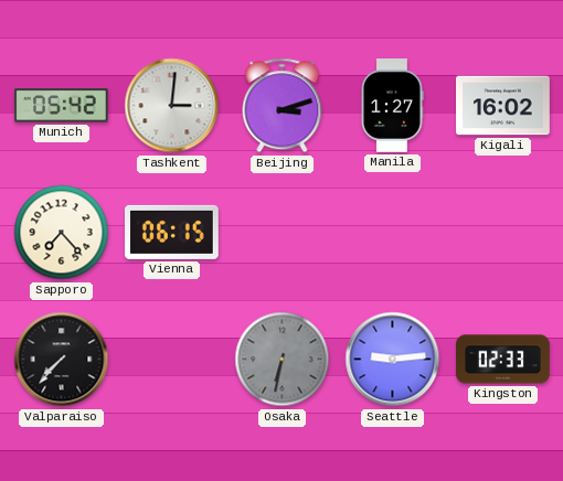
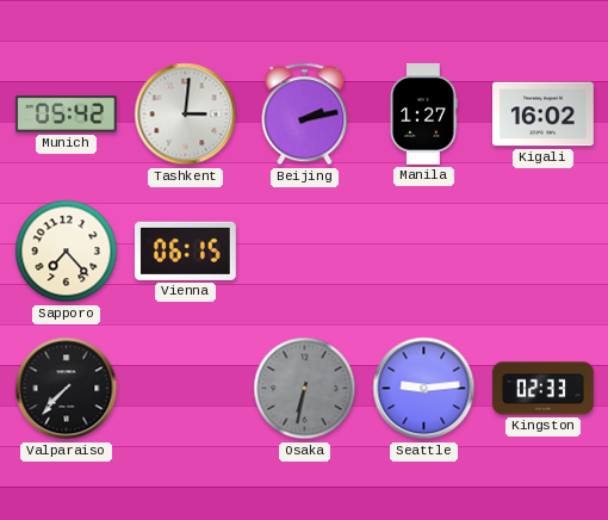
Beijing: 3:12 -> 2:13 (305, 114)
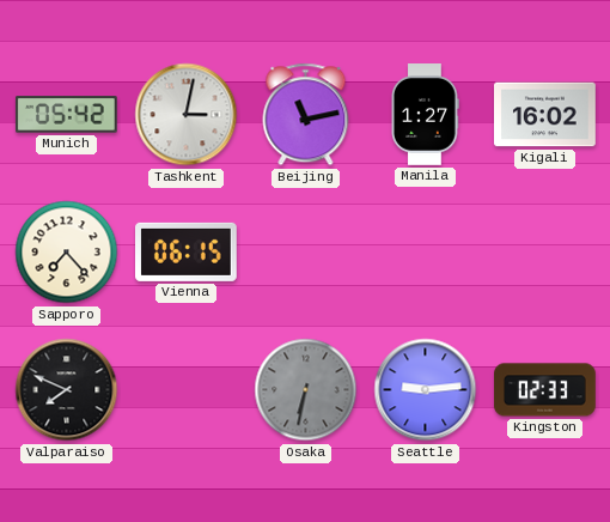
Tashkent: 3:01 -> 3:02 (187, 115)
Beijing: 2:13 -> 11:13 (306, 115)
Valparaiso: 7:37 -> 7:49 (67, 390)
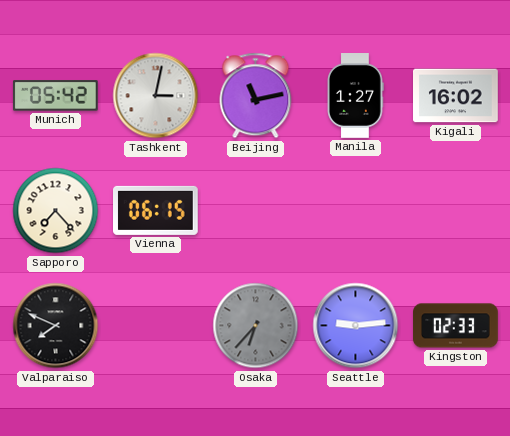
Osaka: 6:32 -> 6:37 (256, 326)
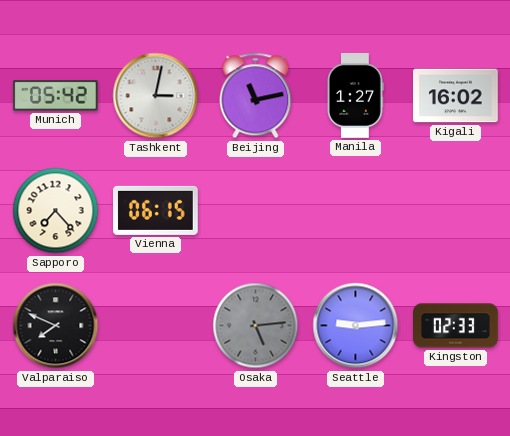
Osaka: 6:37 -> 5:14 (256, 326)
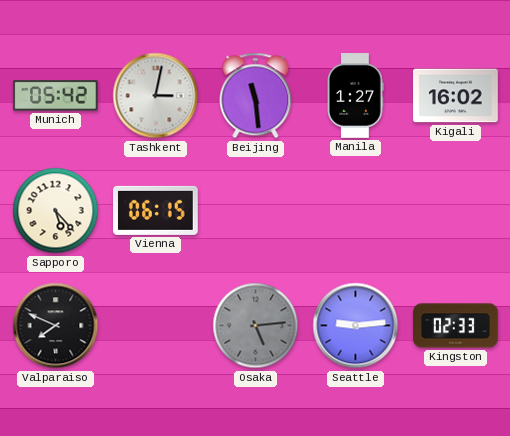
Beijing: 11:13 -> 11:29 (256, 96)
Sapporo: 7:23 -> 5:23 (56, 211)
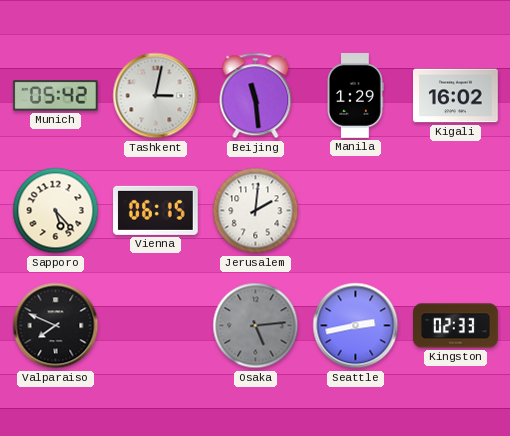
Manila: 1:27 -> 1:29 (355, 96)
Jerusalem: none -> 2:01 (256, 211)
Seattle: 9:14 -> 2:43 (356, 326)
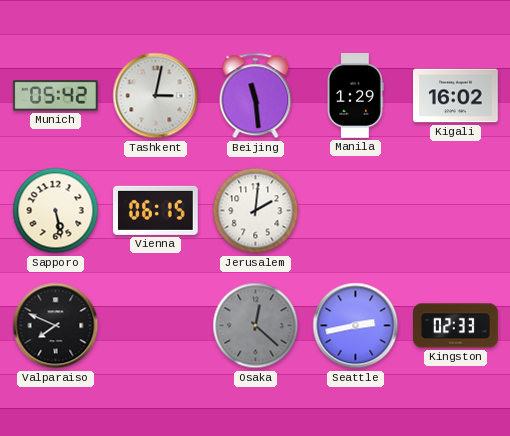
Sapporo: 5:23 -> 5:28 (56, 211)
Osaka: 5:14 -> 12:22 (256, 326)
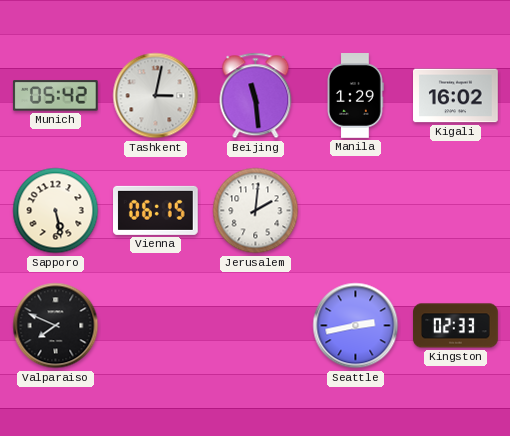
Osaka: 12:22 -> none (256, 326)
